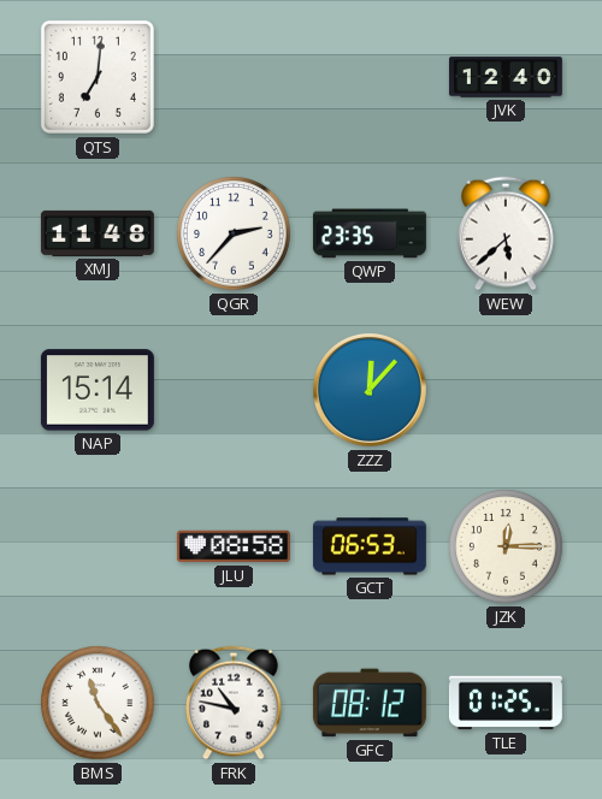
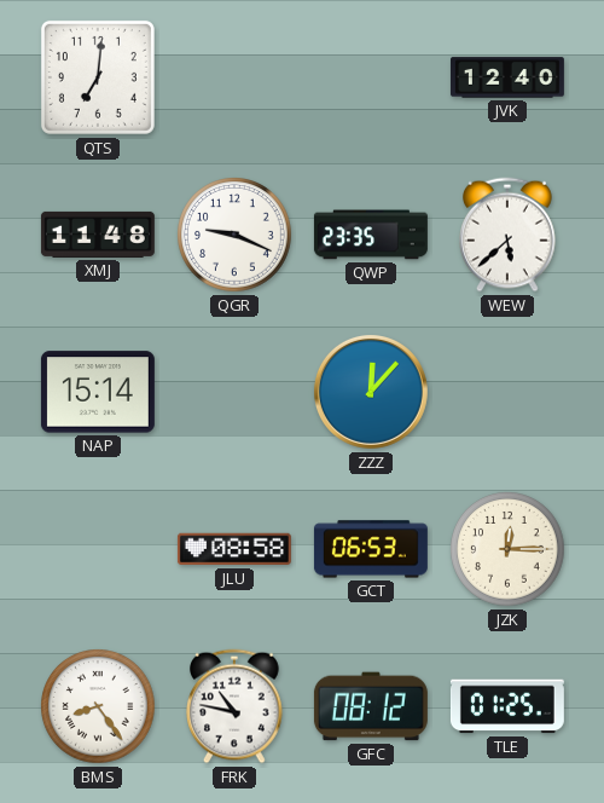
QGR: 2:37 -> 9:19 (234, 235)
BMS: 11:24 -> 8:24 (98, 706)
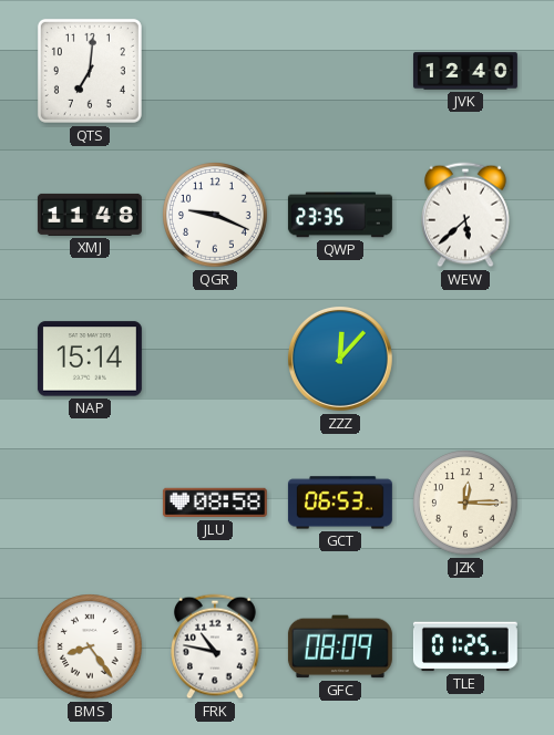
GFC: 08:12 -> 08:09 (340, 646)
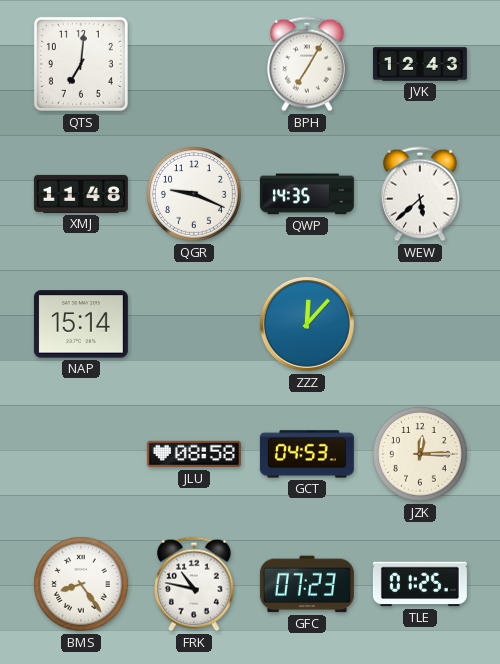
BPH: none -> 7:05 (308, 64)
JVK: 12:40 -> 12:43 (420, 64)
QWP: 23:35 -> 14:35 (307, 194)
GCT: 06:53 -> 04:53 (307, 454)
GFC: 08:09 -> 07:23 (307, 584)
